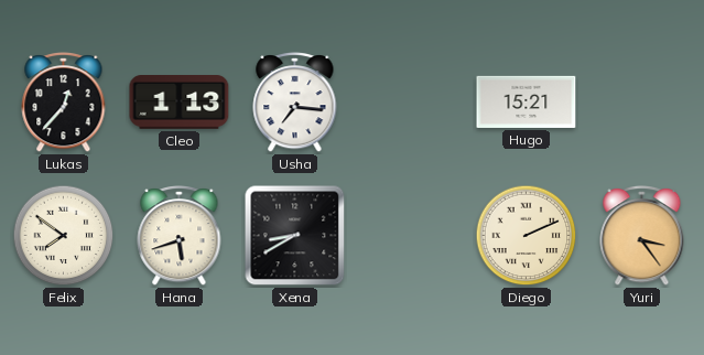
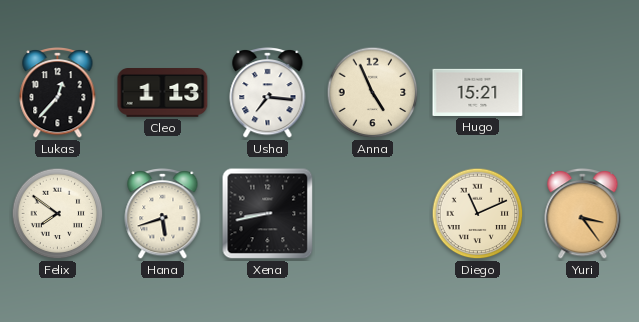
Anna: none -> 4:56 (373, 93)
Xena: 8:40 -> 8:43 (268, 214)
Diego: 2:11 -> 11:11 (478, 214)
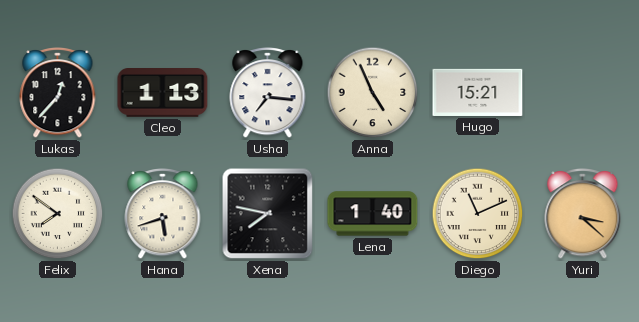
Xena: 8:43 -> 7:47 (268, 214)
Lena: none -> 1:40 (373, 214)
Yuri: 3:24 -> 3:22 (583, 214)
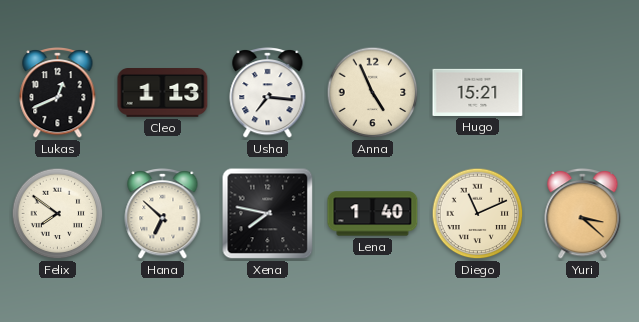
Lukas: 12:37 -> 12:41 (58, 93)
Hana: 5:42 -> 6:52 (163, 214)
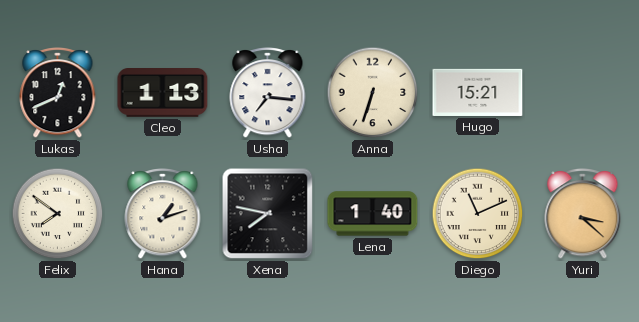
Anna: 4:56 -> 6:33 (373, 93)
Hana: 6:52 -> 1:12 (163, 214)
